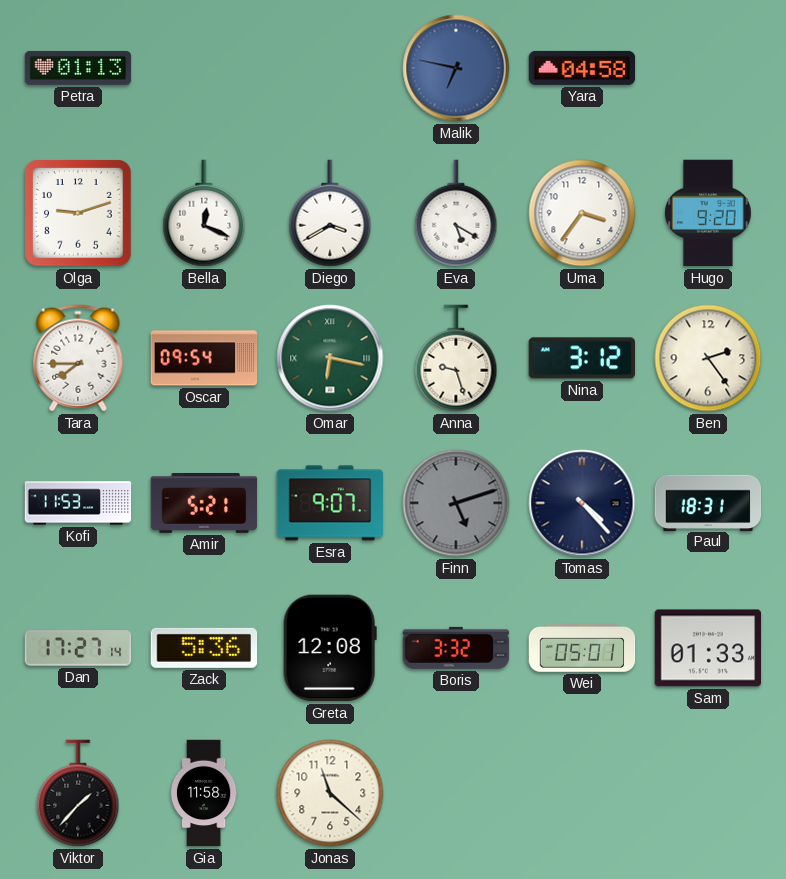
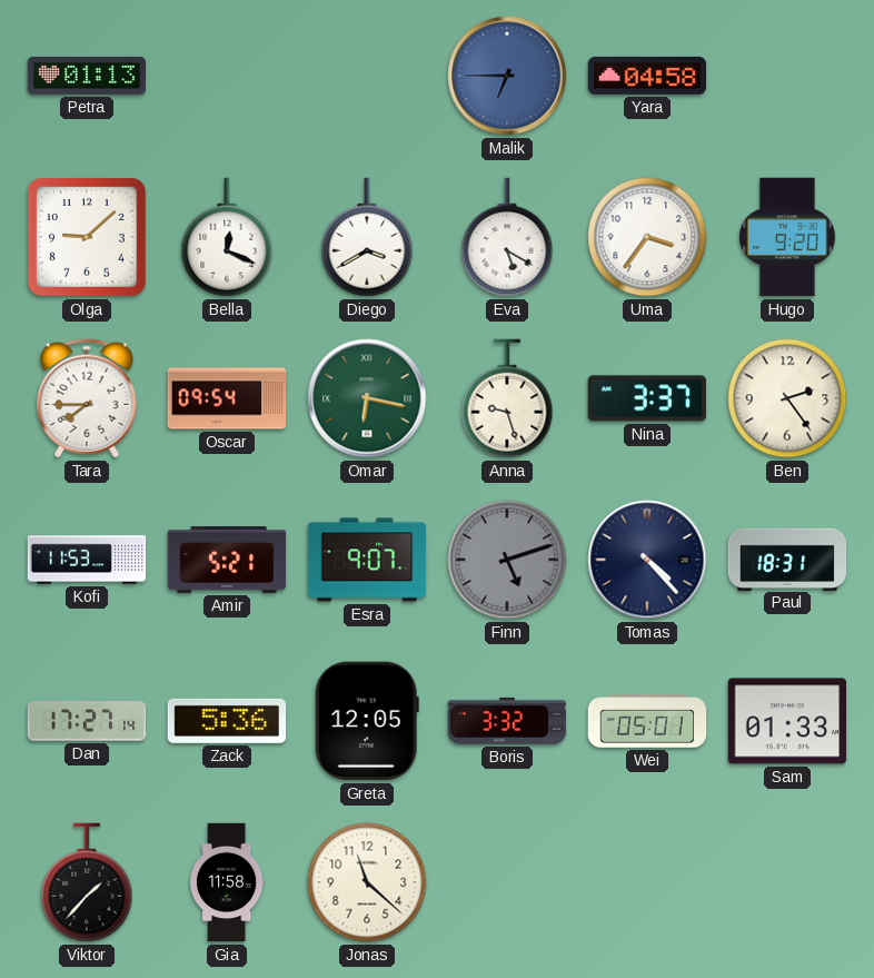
Malik: 6:47 -> 6:45 (507, 76)
Olga: 9:12 -> 9:08 (87, 237)
Nina: 3:12 -> 3:37 (647, 398)
Greta: 12:08 -> 12:05 (367, 721)
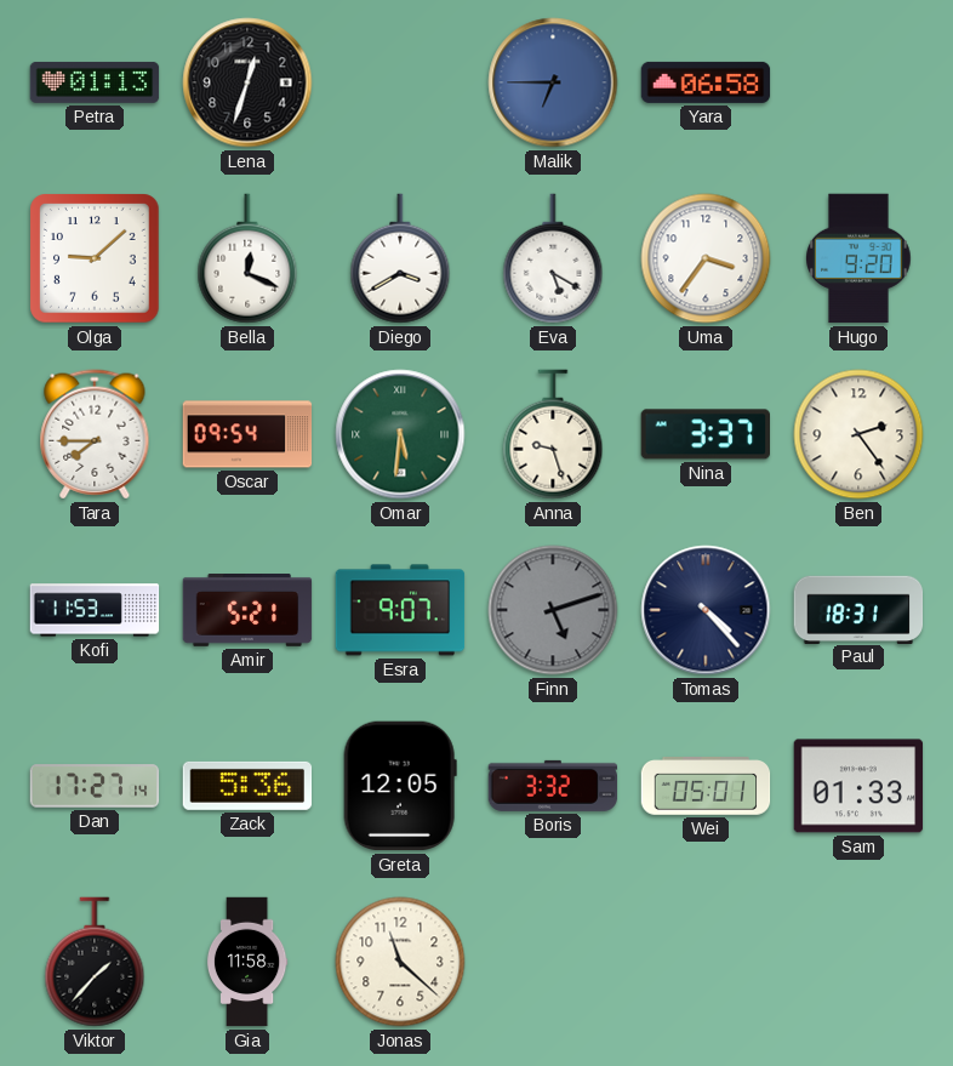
Lena: none -> 12:33 (247, 82)
Yara: 04:58 -> 06:58 (706, 82)
Omar: 6:17 -> 5:31 (400, 434)
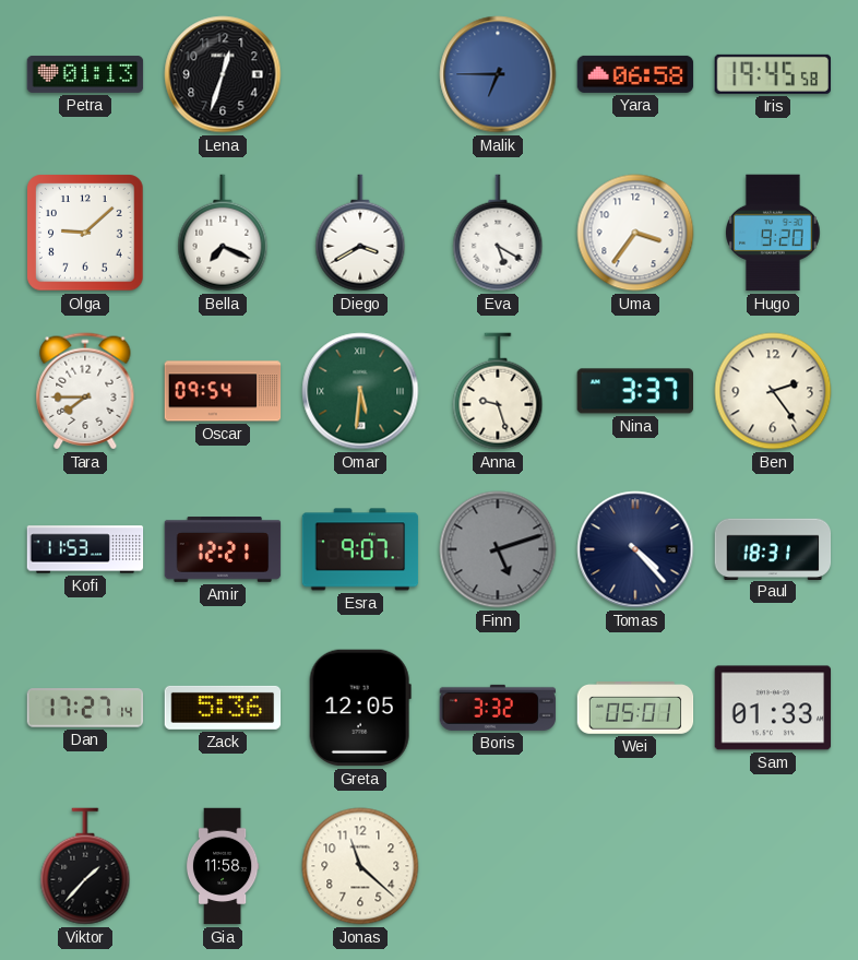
Iris: none -> 19:45 (772, 74)
Bella: 12:19 -> 7:19 (223, 233)
Amir: 5:21 -> 12:21 (223, 550)
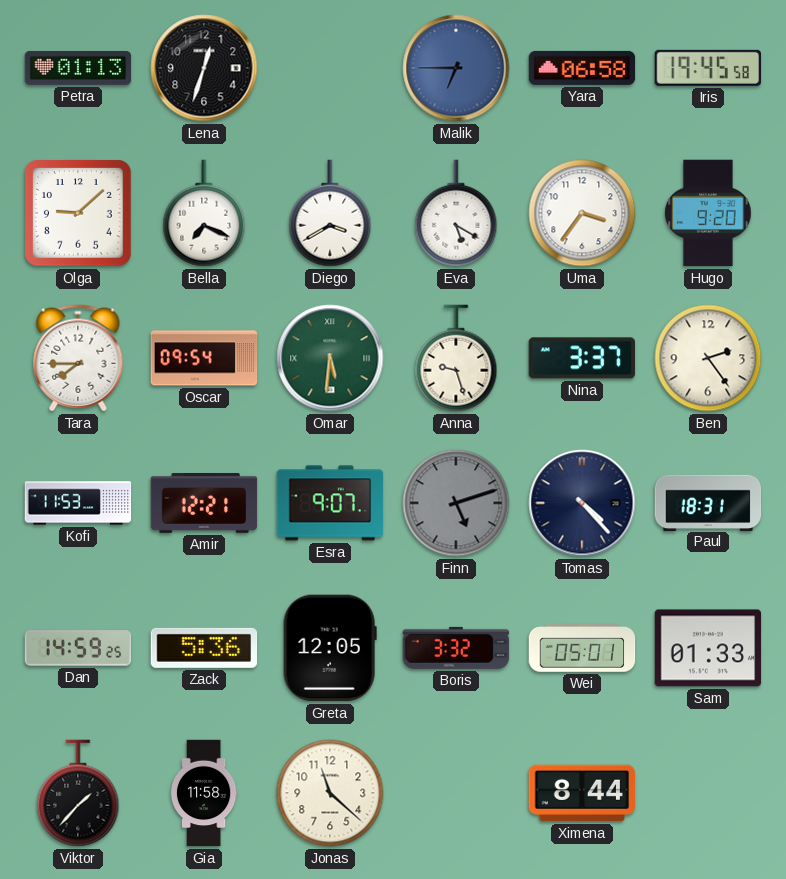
Dan: 17:27 -> 14:59 (78, 648)
Ximena: none -> 8:44 (582, 793)
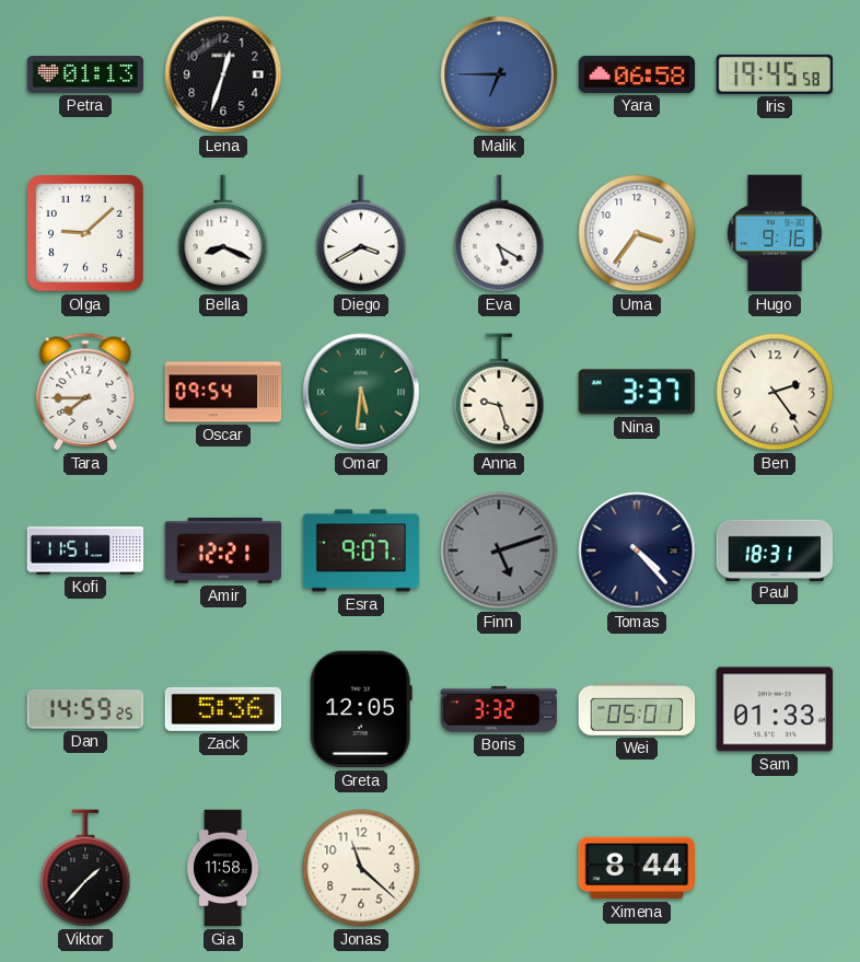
Bella: 7:19 -> 8:19 (223, 233)
Hugo: 9:20 -> 9:16 (775, 233)
Kofi: 11:53 -> 11:51 (85, 550)
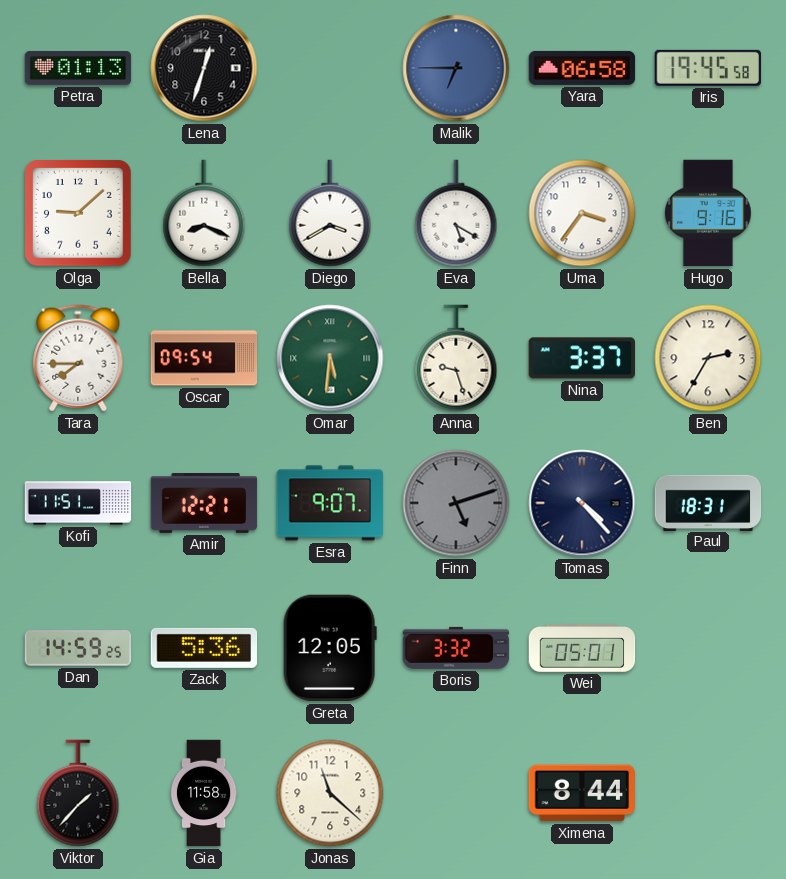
Ben: 2:24 -> 2:35 (708, 358)
Sam: 01:33 -> none (775, 709)
